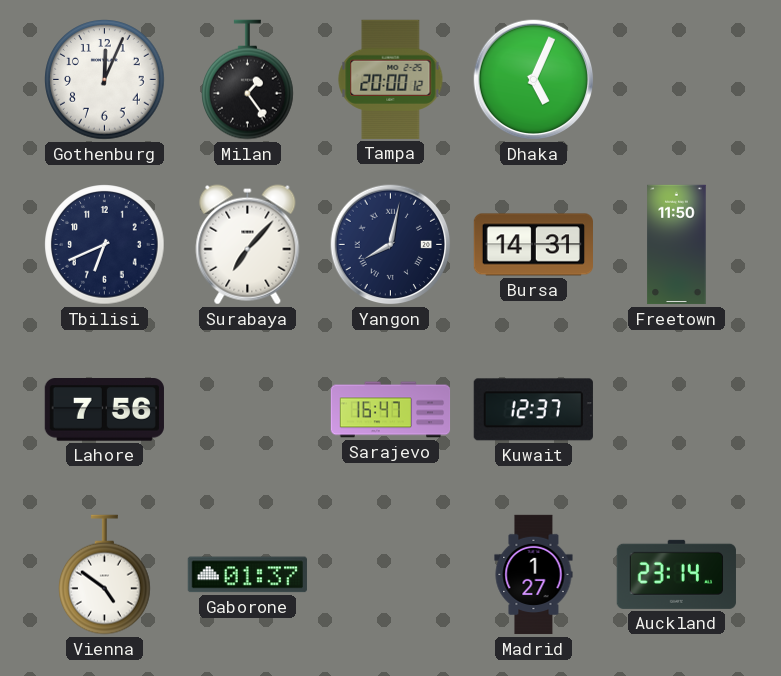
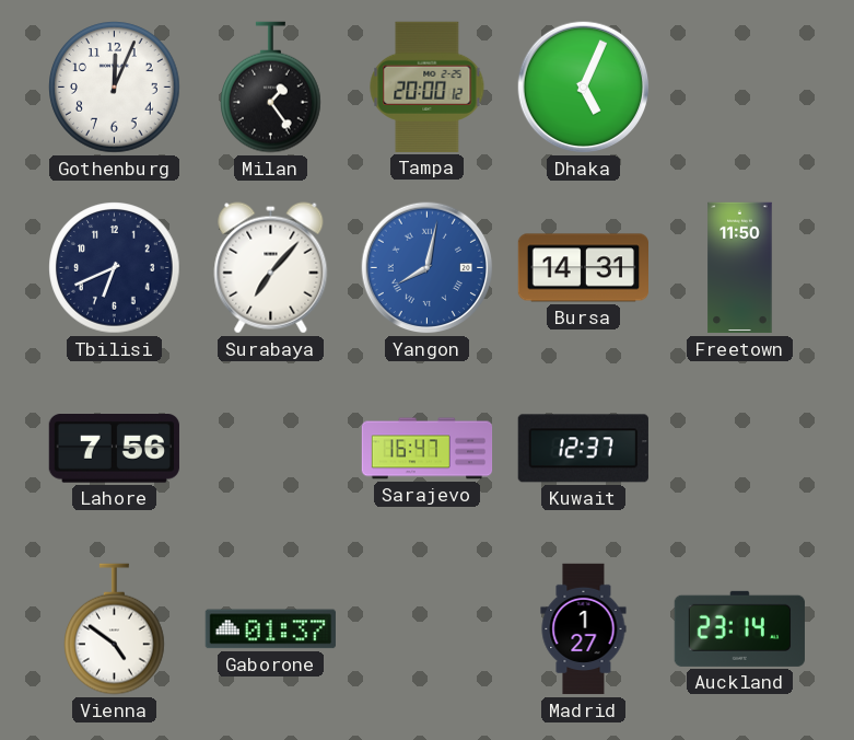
Yangon dial: navy -> blue (428, 268)
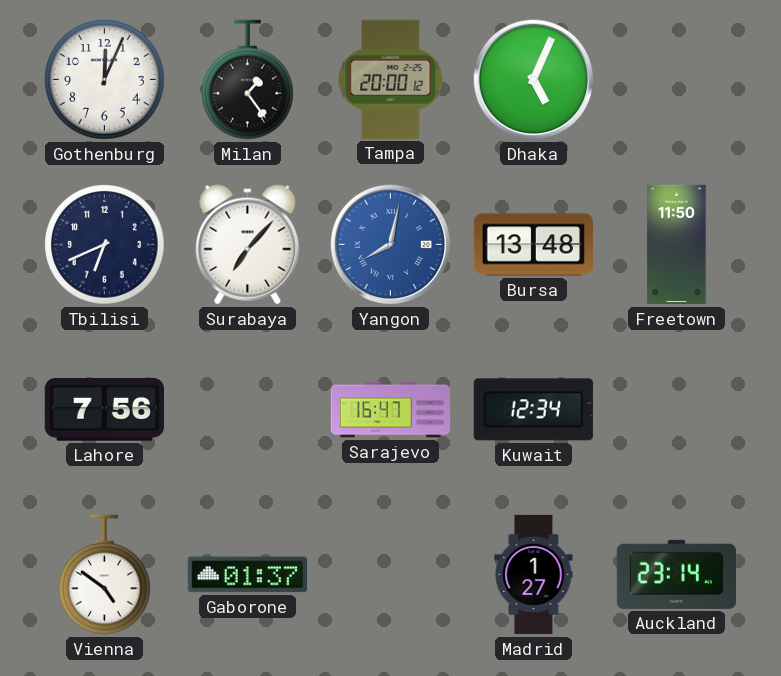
Bursa: 14:31 -> 13:48 (533, 245)
Kuwait: 12:37 -> 12:34 (533, 410)
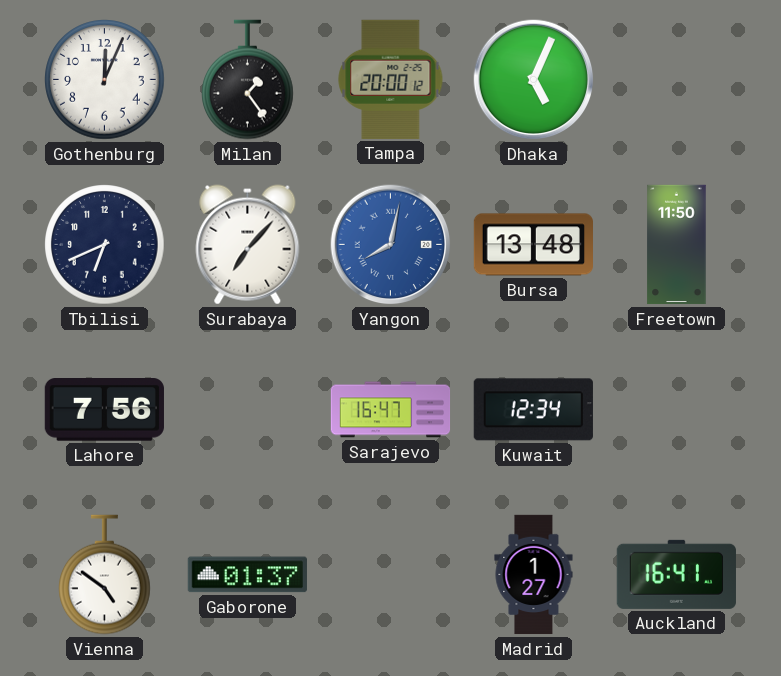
Auckland: 23:14 -> 16:41 (676, 574)
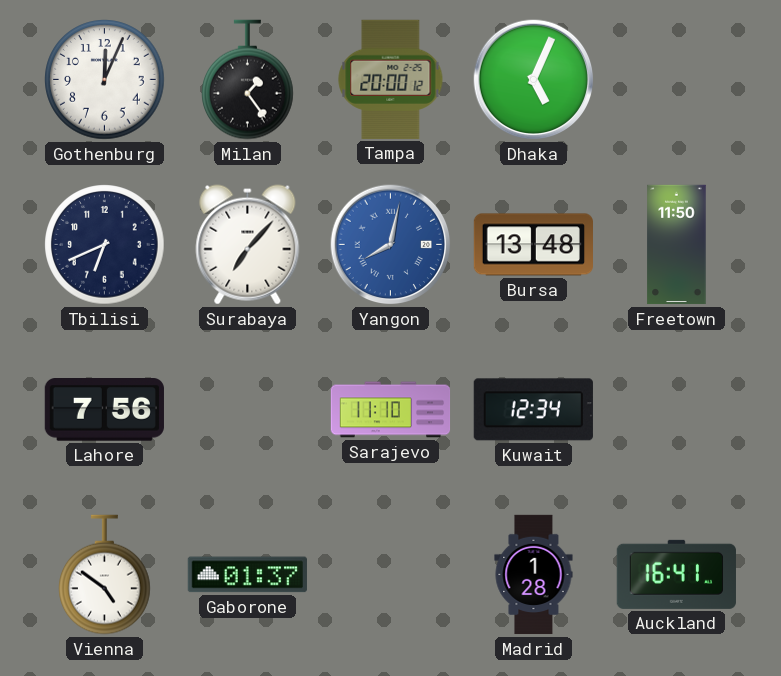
Sarajevo: 16:47 -> 11:10 (391, 410)
Madrid: 1:27 -> 1:28 (534, 575)
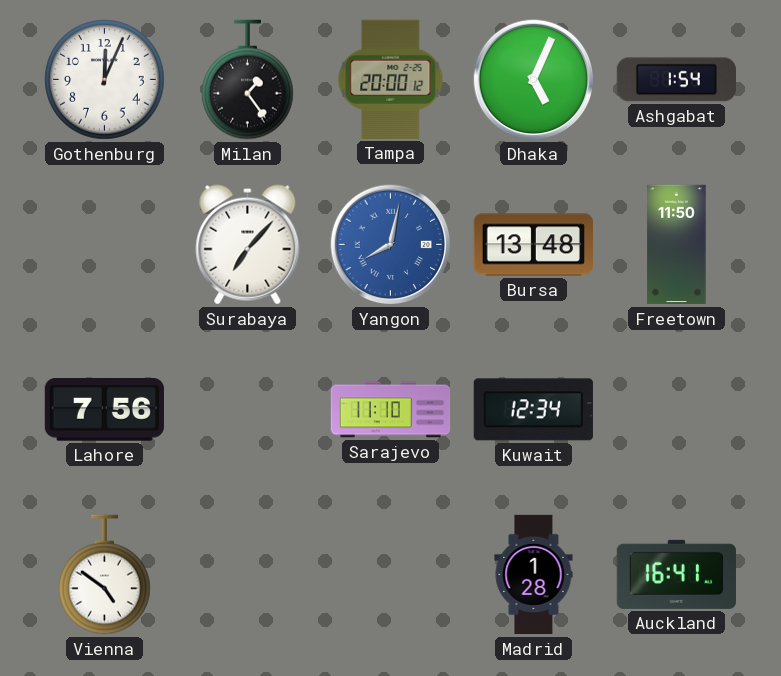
Ashgabat: none -> 1:54 (676, 80)
Tbilisi: 6:41 -> none (105, 245)
Gaborone: 01:37 -> none (247, 575)
